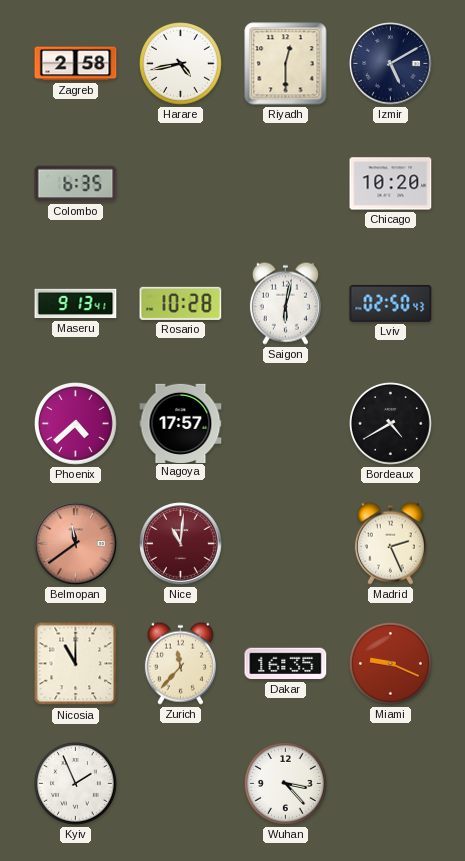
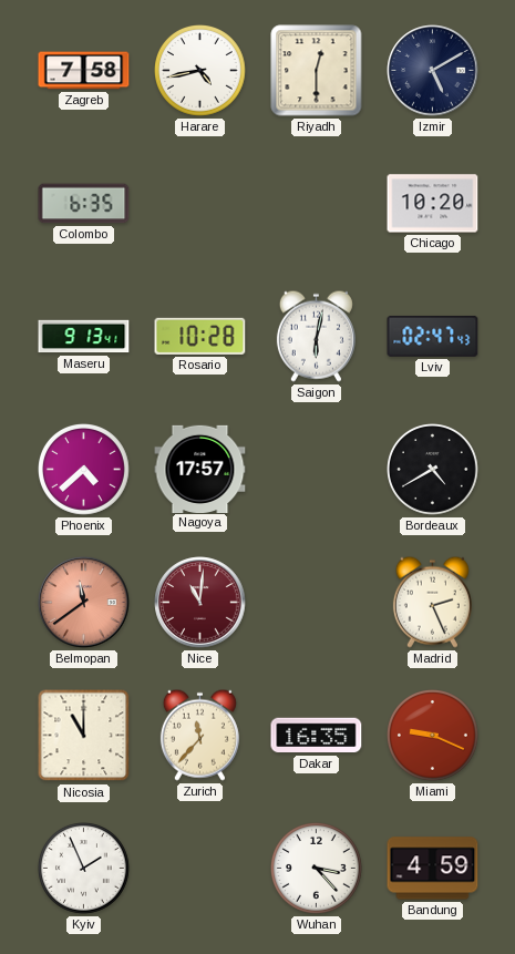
Zagreb: 2:58 -> 7:58 (84, 71)
Lviv: 02:50 -> 02:47 (433, 337)
Bandung: none -> 4:59 (433, 869)
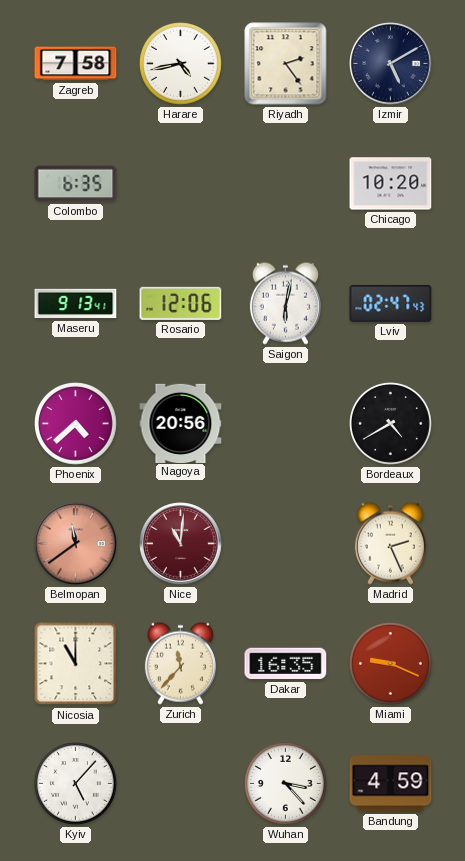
Riyadh: 12:30 -> 2:24 (286, 64)
Rosario: 10:28 -> 12:06 (181, 303)
Nagoya: 17:57 -> 20:56 (181, 423)
Kyiv: 1:56 -> 5:07 (76, 784)
